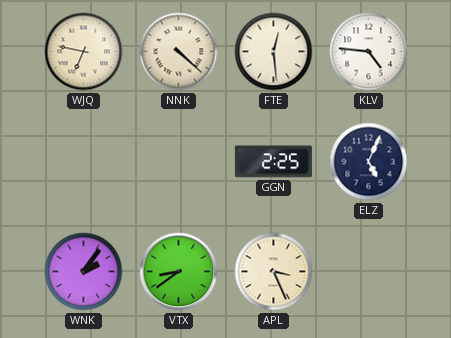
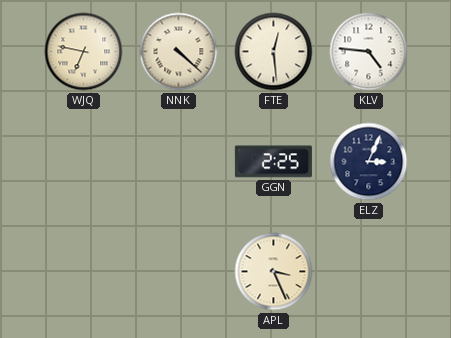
ELZ: 5:04 -> 3:04 (369, 162)
WNK: 2:06 -> none (84, 272)
VTX: 8:39 -> none (179, 272)
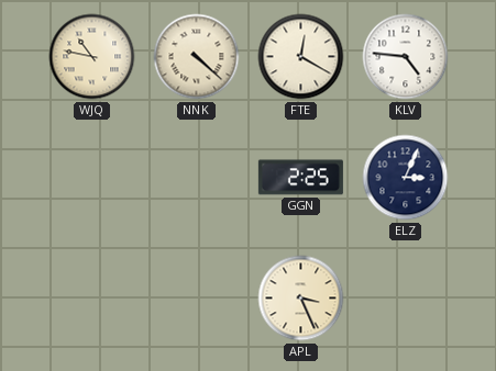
WJQ: 6:47 -> 10:47 (92, 57)
FTE: 12:29 -> 12:20 (301, 57)
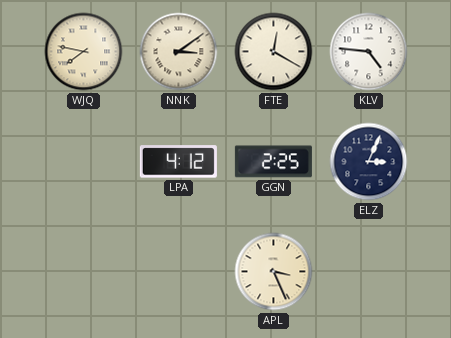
WJQ: 10:47 -> 7:47 (84, 52)
NNK: 4:22 -> 3:09 (179, 52)
LPA: none -> 4:12 (178, 162)
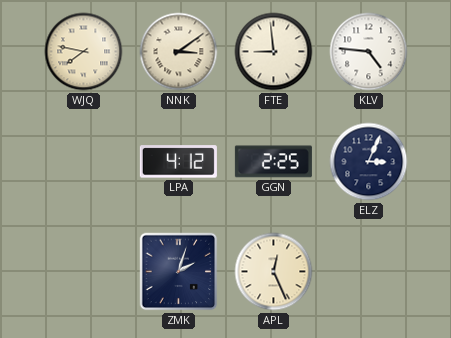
FTE: 12:20 -> 8:59 (274, 52)
ZMK: none -> 2:03 (179, 272)
APL: 3:26 -> 12:26 (274, 272)
